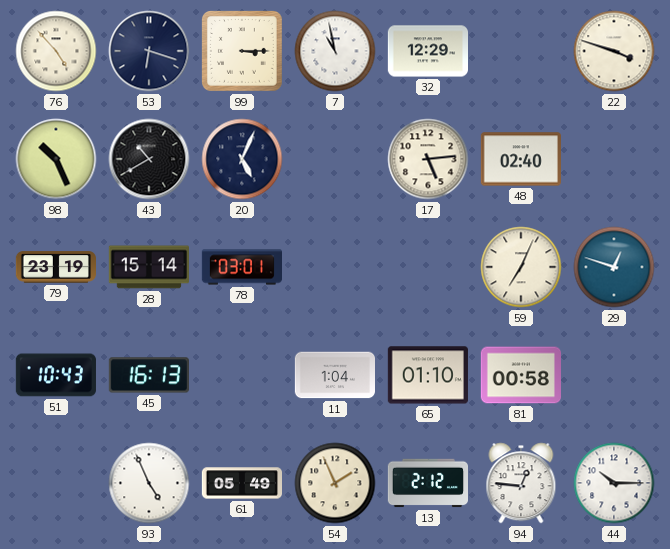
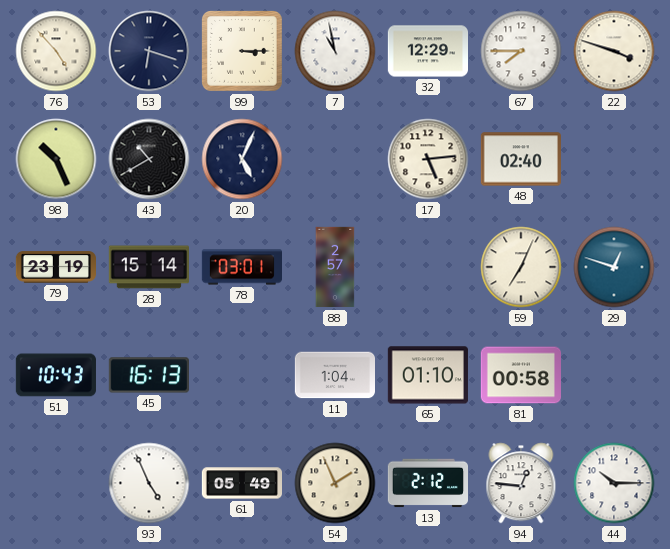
67: none -> 7:45 (521, 51)
88: none -> 2:57 (335, 267)
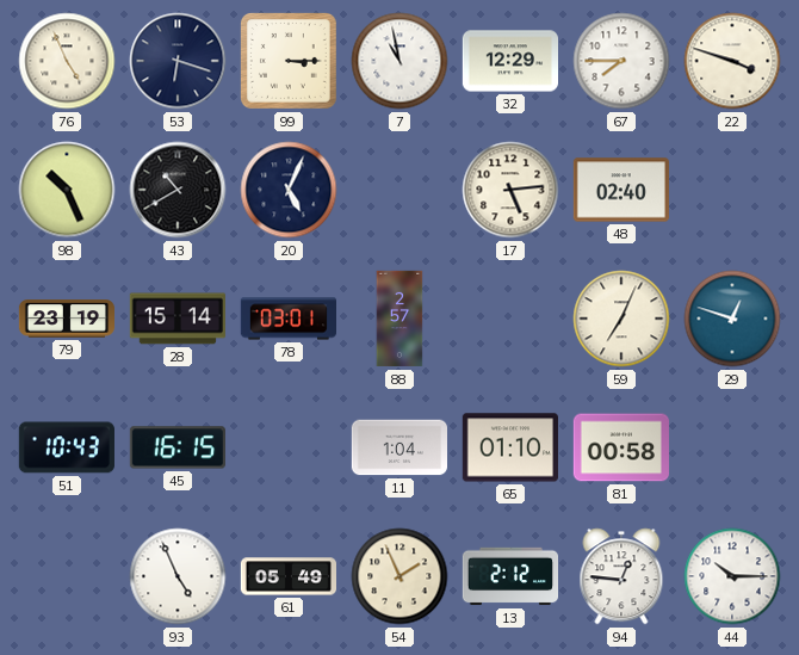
76: 4:53 -> 4:56 (67, 61)
45: 16:13 -> 16:15 (178, 447)
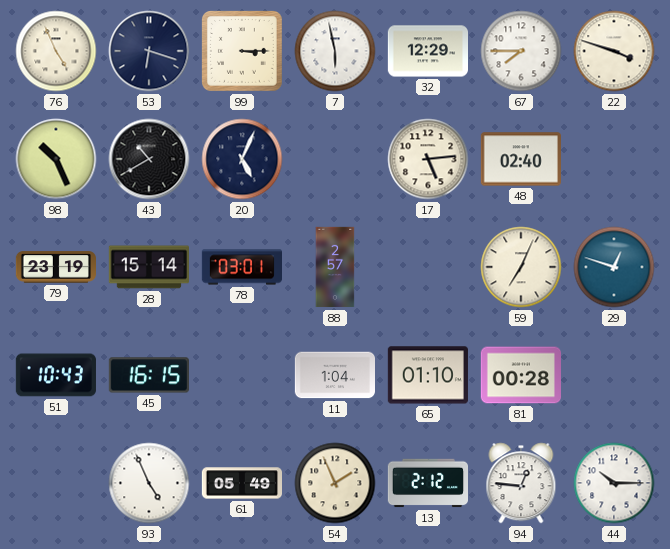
7: 10:58 -> 5:58 (335, 51)
81: 00:58 -> 00:28 (520, 375)
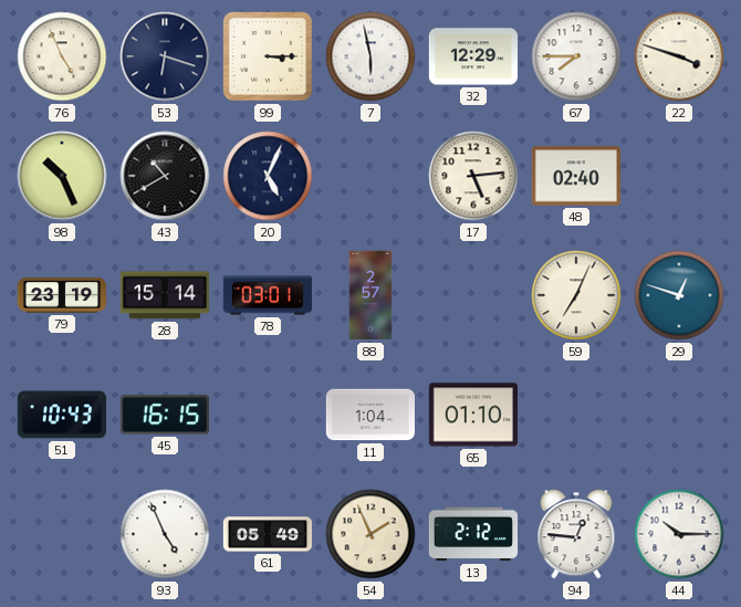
81: 00:28 -> none (520, 375)
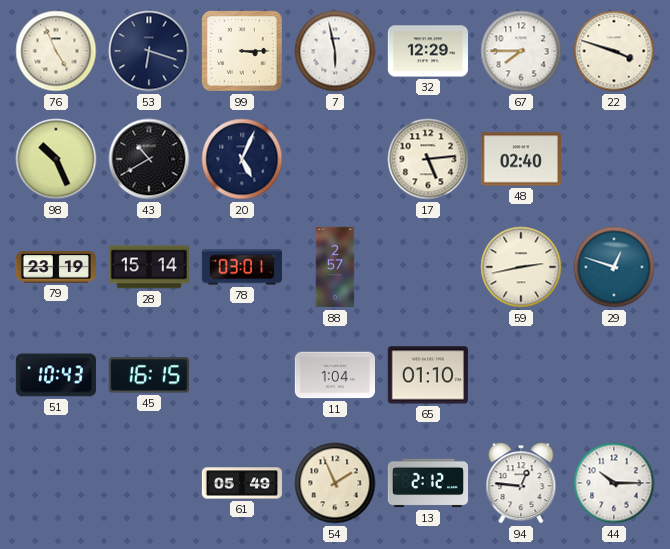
59: 7:04 -> 2:43 (521, 267)
93: 4:56 -> none (165, 534)
